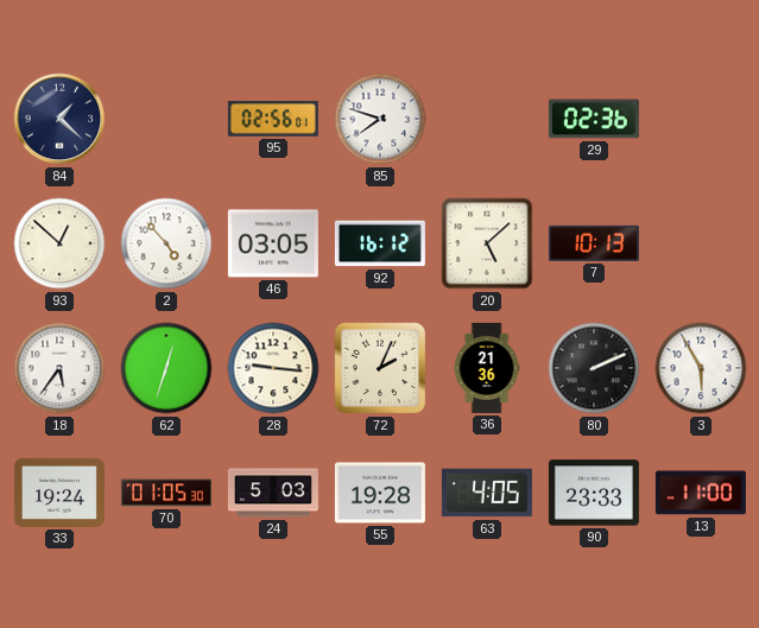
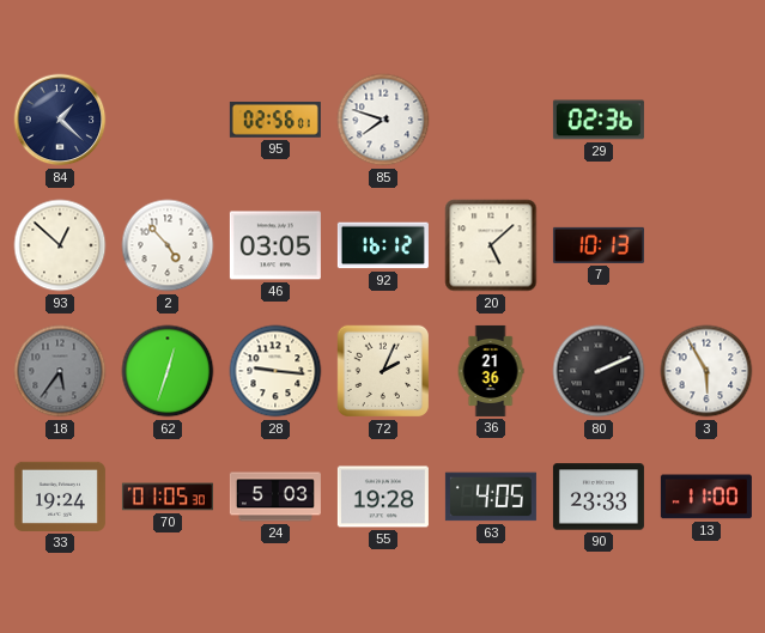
18 dial: white -> grey (60, 371)
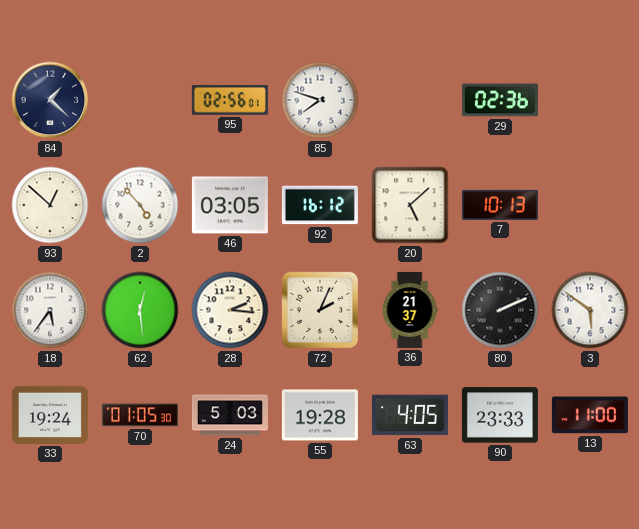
18 dial: grey -> white (50, 310)
62: 12:33 -> 12:29 (140, 310)
28: 9:16 -> 2:16 (230, 310)
36: 21:36 -> 21:37 (410, 310)
3: 5:55 -> 5:51 (590, 310)
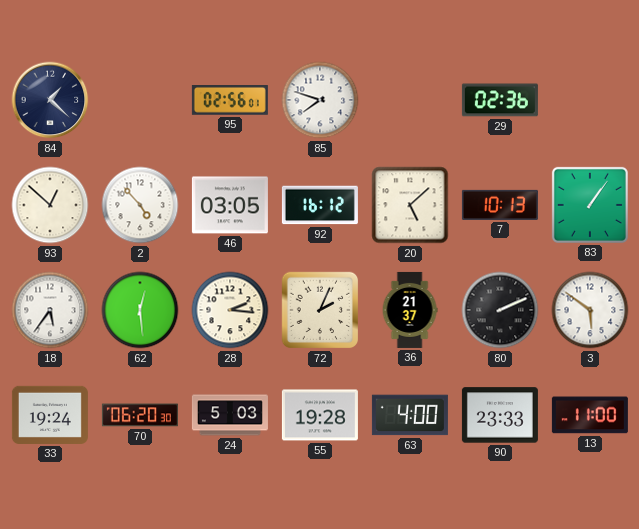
83: none -> 1:06 (590, 205)
70: 01:05 -> 06:20 (140, 415)
63: 4:05 -> 4:00 (410, 415)
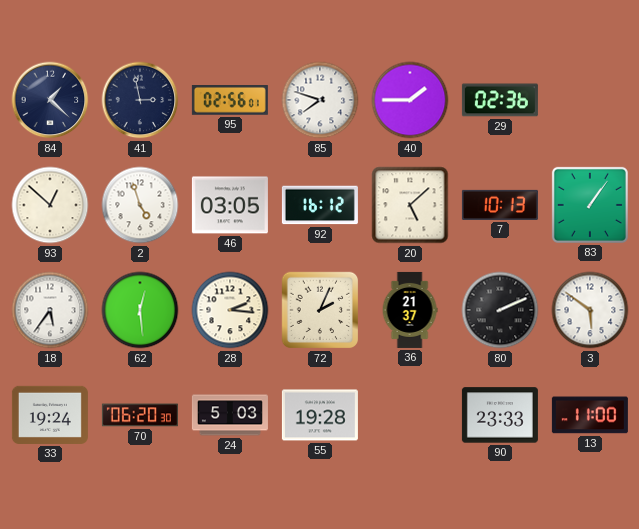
41: none -> 2:58 (140, 100)
40: none -> 1:45 (410, 100)
2: 4:53 -> 4:57 (140, 205)
63: 4:00 -> none (410, 415)
